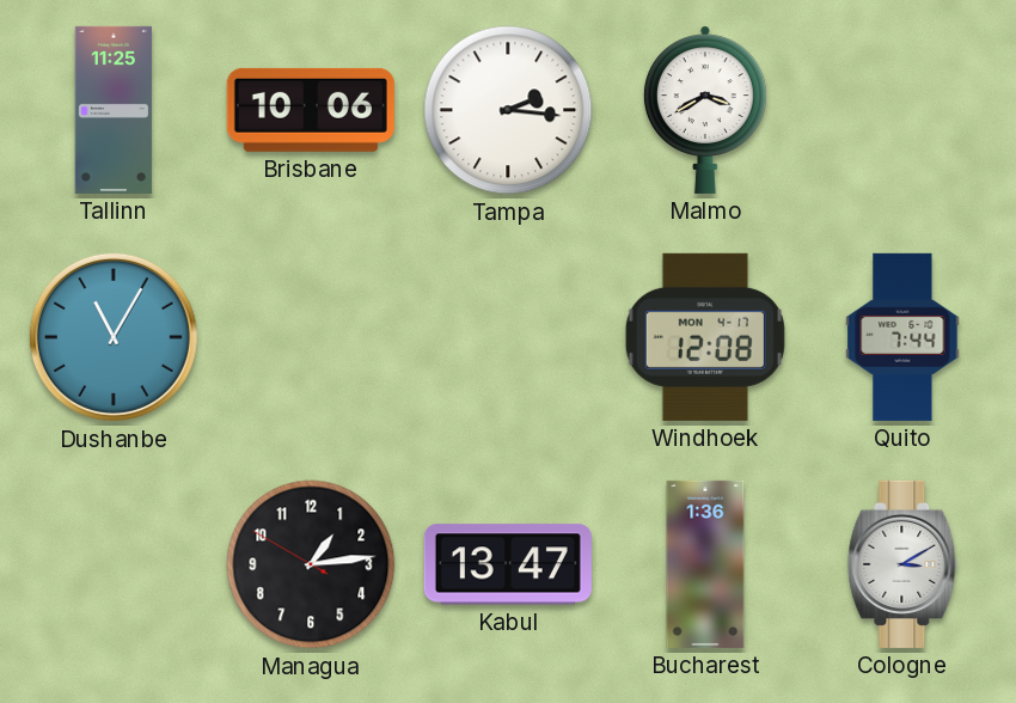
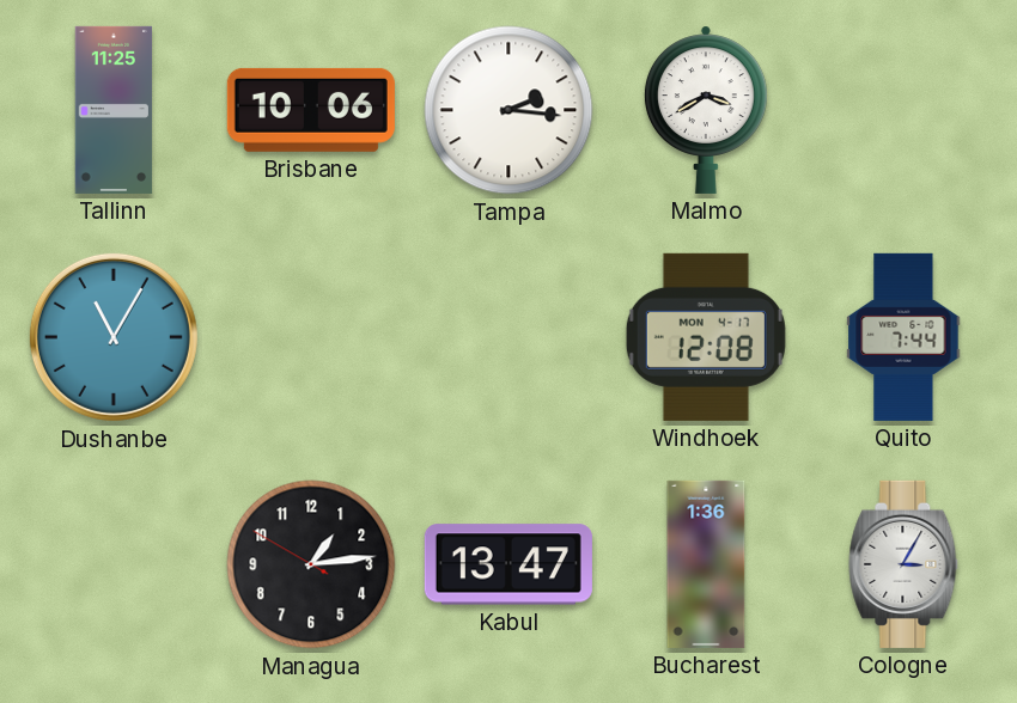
Cologne: 3:10 -> 3:05 (903, 564)
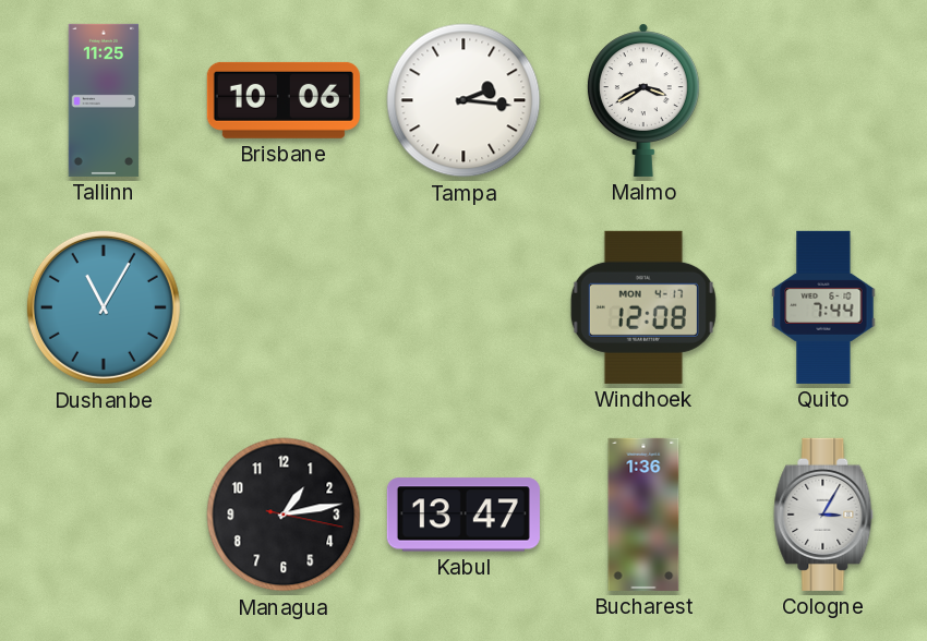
Managua: 1:13:50 -> 1:13:17 (284, 515)
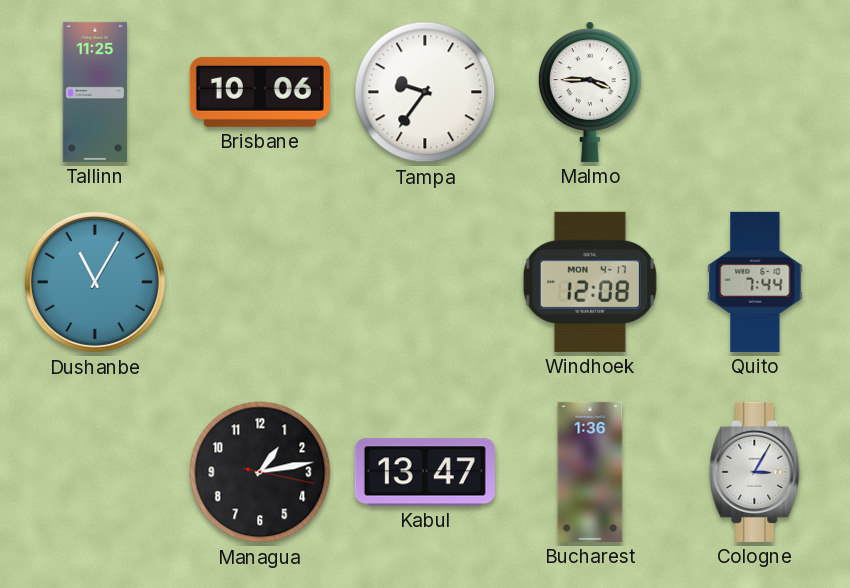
Tampa: 2:16 -> 9:36 (425, 92)
Malmo: 3:40 -> 3:45 (590, 92)
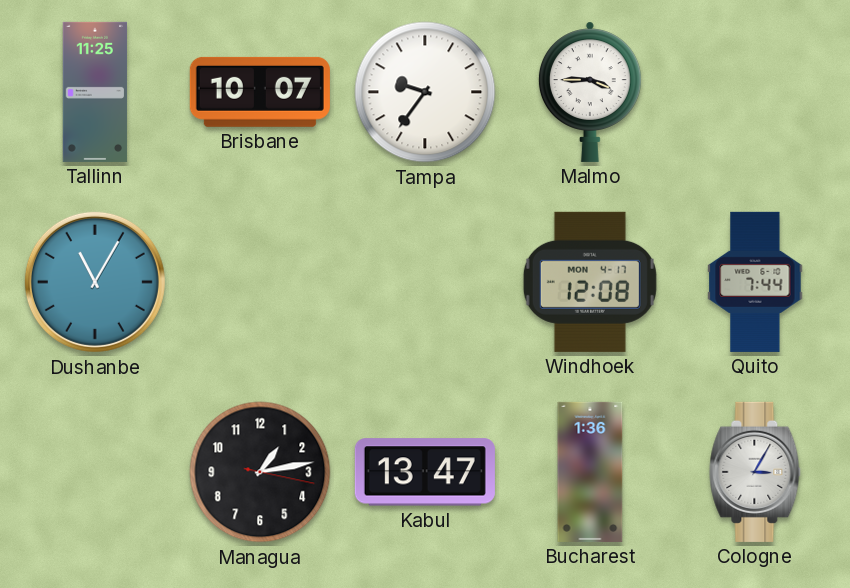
Brisbane: 10:06 -> 10:07 (260, 92)
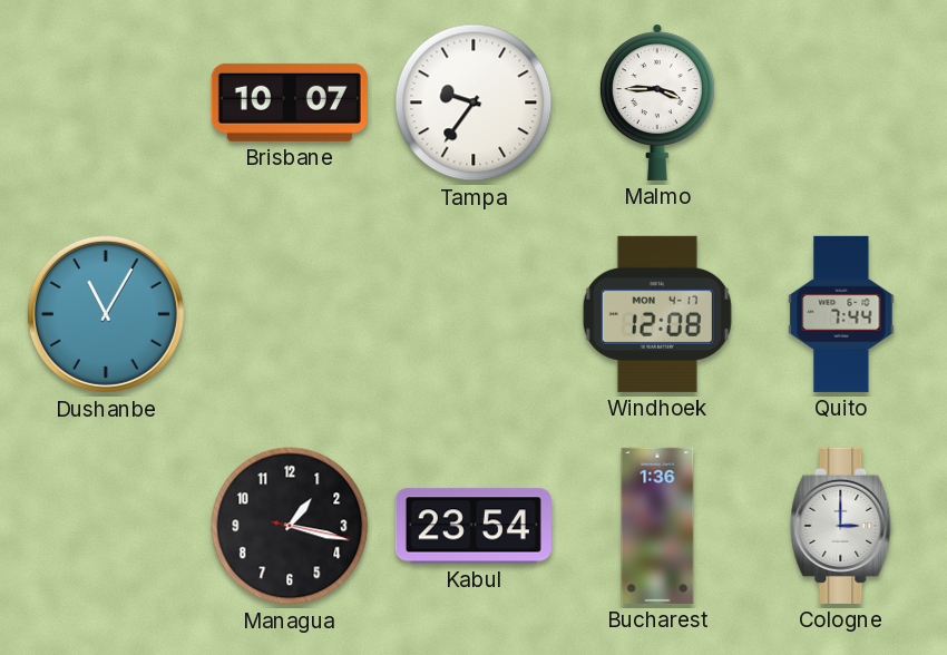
Tallinn: 11:25 -> none (95, 92)
Managua: 1:13 -> 1:17 (290, 526)
Kabul: 13:47 -> 23:54 (473, 526)
Cologne: 3:05 -> 3:00 (841, 526)
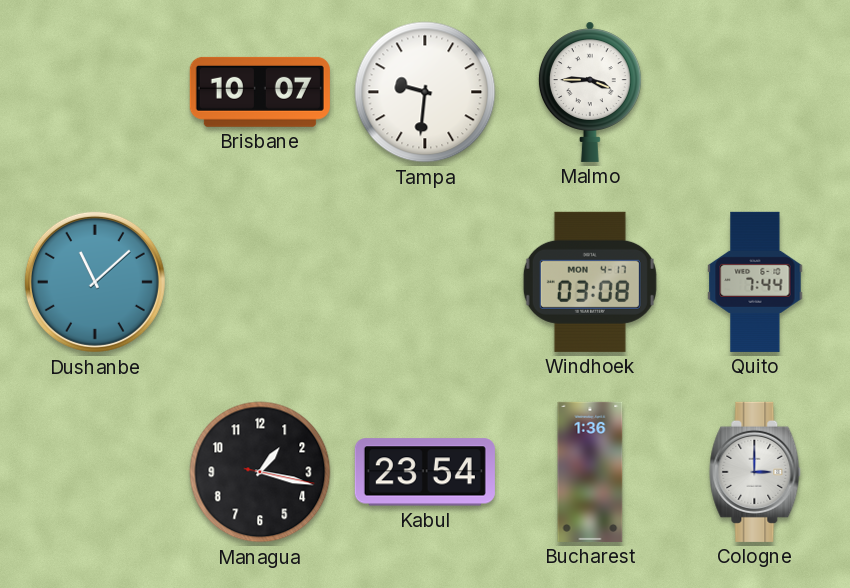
Tampa: 9:36 -> 9:31 (425, 92)
Dushanbe: 11:05 -> 11:08 (95, 282)
Windhoek: 12:08 -> 03:08 (590, 282)
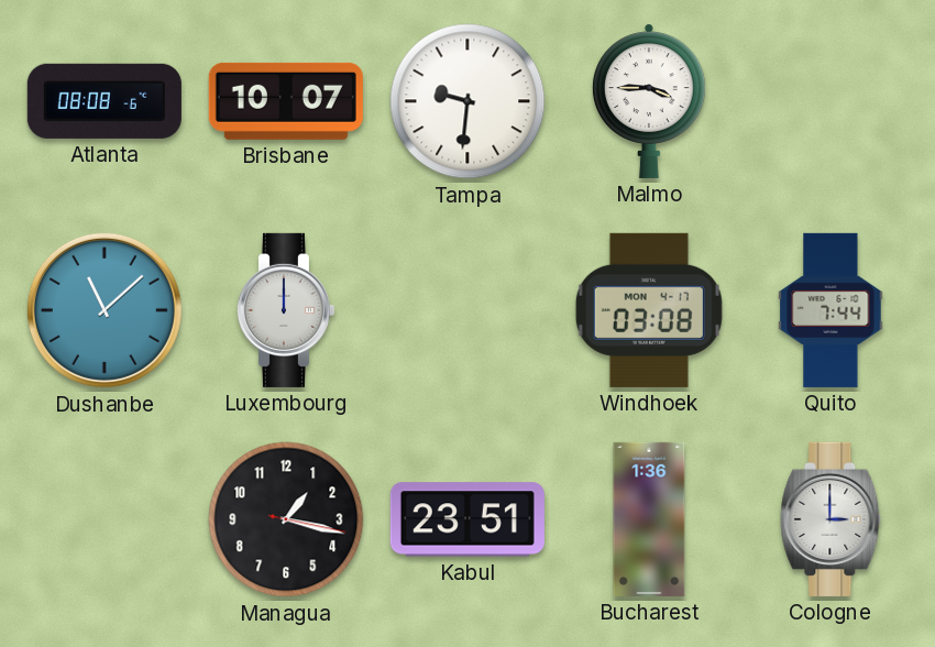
Atlanta: none -> 08:08 (105, 101)
Luxembourg: none -> 12:00 (285, 310)
Kabul: 23:54 -> 23:51 (468, 519)
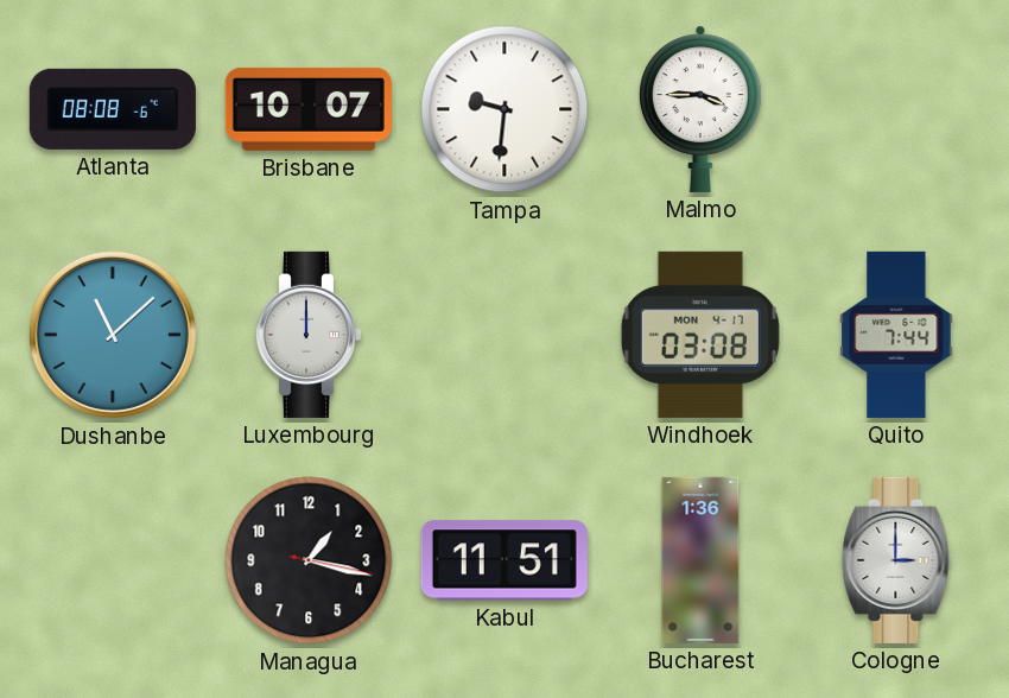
Kabul: 23:51 -> 11:51 (504, 560)
